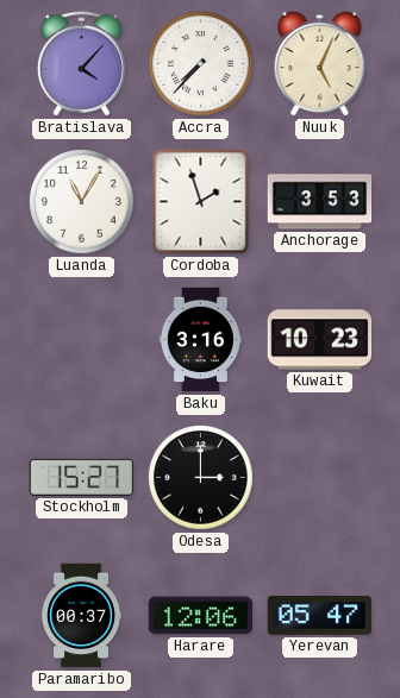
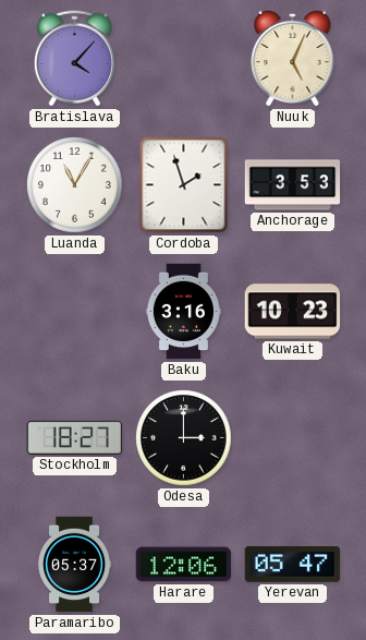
Accra: 7:37 -> none (201, 64)
Stockholm: 15:27 -> 18:27 (74, 437)
Paramaribo: 00:37 -> 05:37 (75, 565)
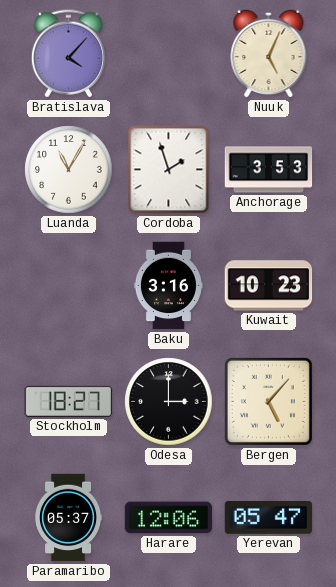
Bergen: none -> 5:07 (268, 401)
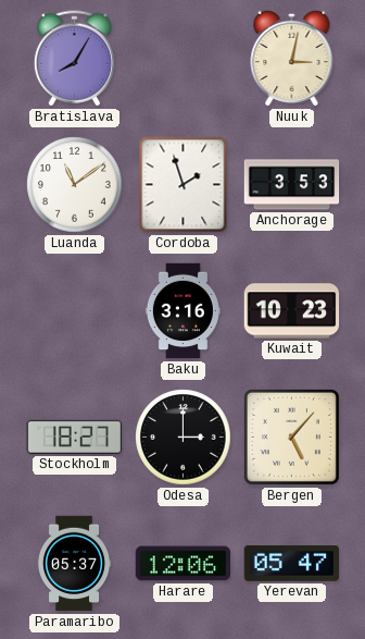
Bratislava: 4:07 -> 8:05 (74, 59)
Nuuk: 5:04 -> 3:02 (292, 58)
Luanda: 11:05 -> 11:09 (75, 185)
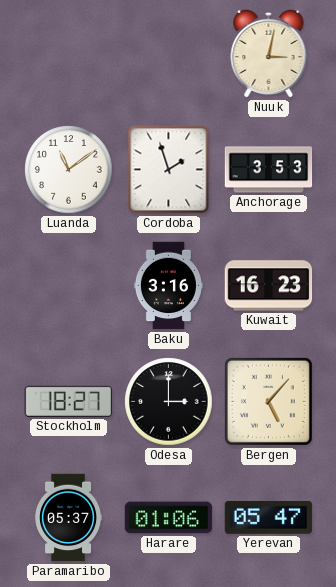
Bratislava: 8:05 -> none (74, 59)
Kuwait: 10:23 -> 16:23 (269, 286)
Harare: 12:06 -> 01:06 (169, 518)
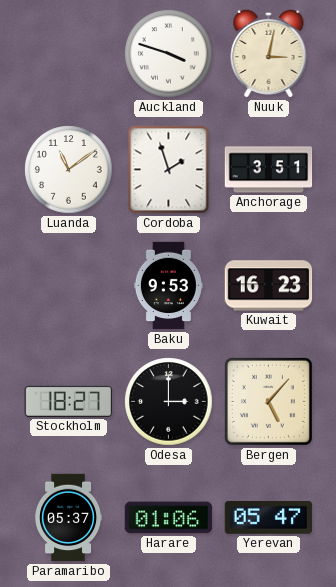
Auckland: none -> 3:48 (169, 54)
Anchorage: 3:53 -> 3:51 (269, 170)
Baku: 3:16 -> 9:53 (168, 286)
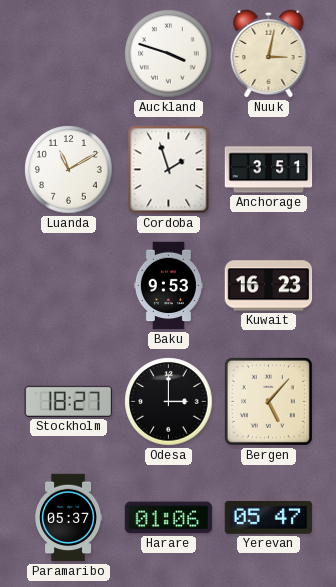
Luanda: 11:09 -> 11:10 (69, 170)
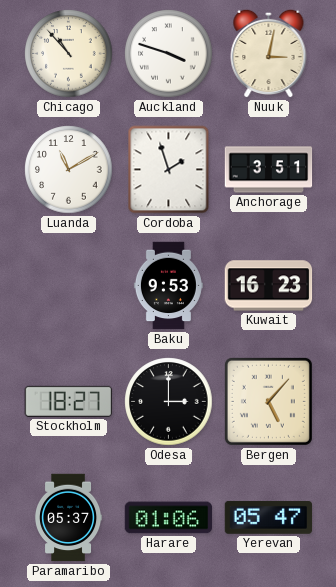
Chicago: none -> 10:53 (69, 54)
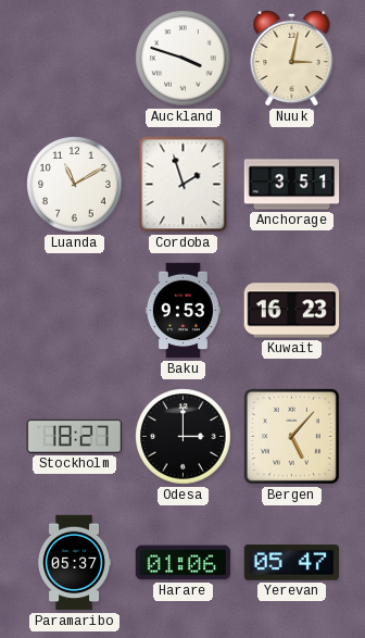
Chicago: 10:53 -> none (69, 54)
